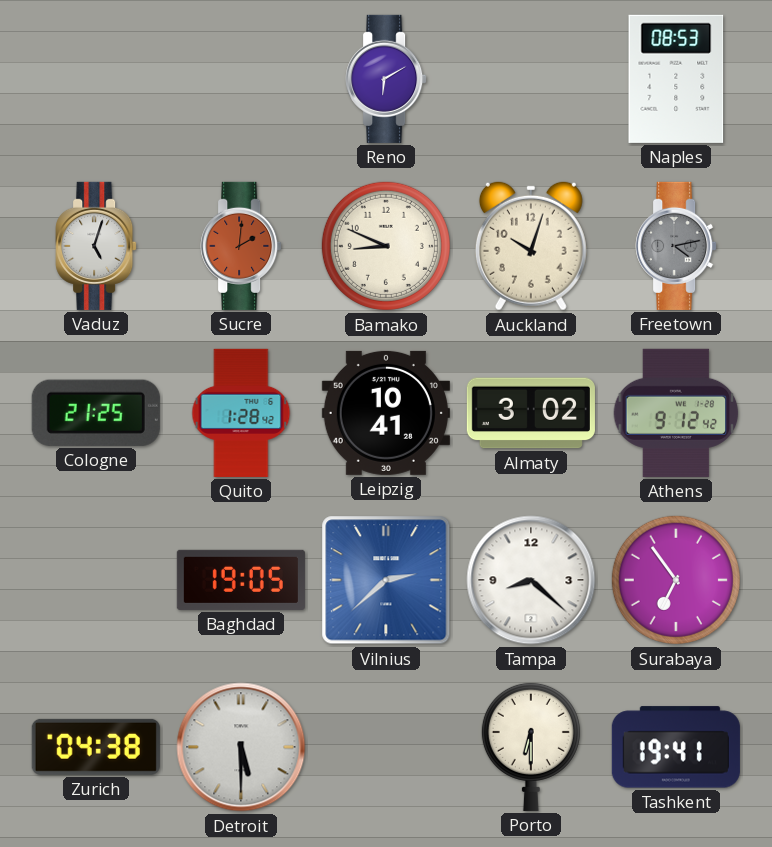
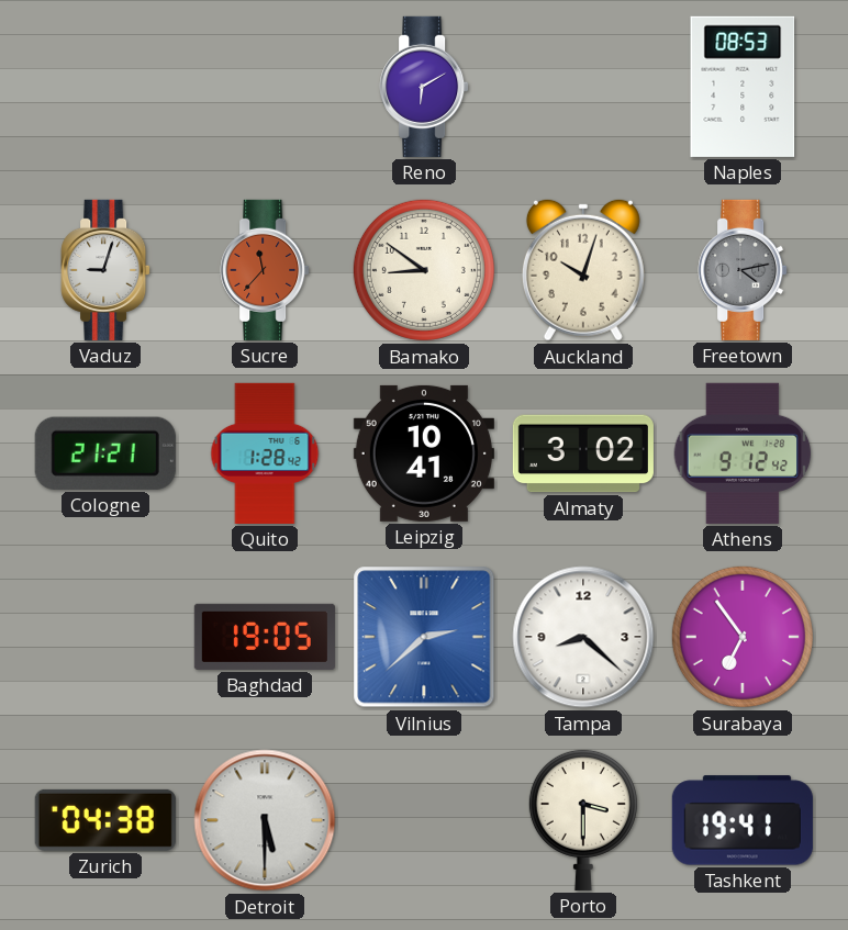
Vaduz: 5:03 -> 9:03 (105, 270)
Sucre: 2:01 -> 11:37 (265, 270)
Bamako: 8:49 -> 8:51 (424, 270)
Cologne: 21:25 -> 21:21 (105, 453)
Porto: 6:30 -> 3:30 (583, 819)
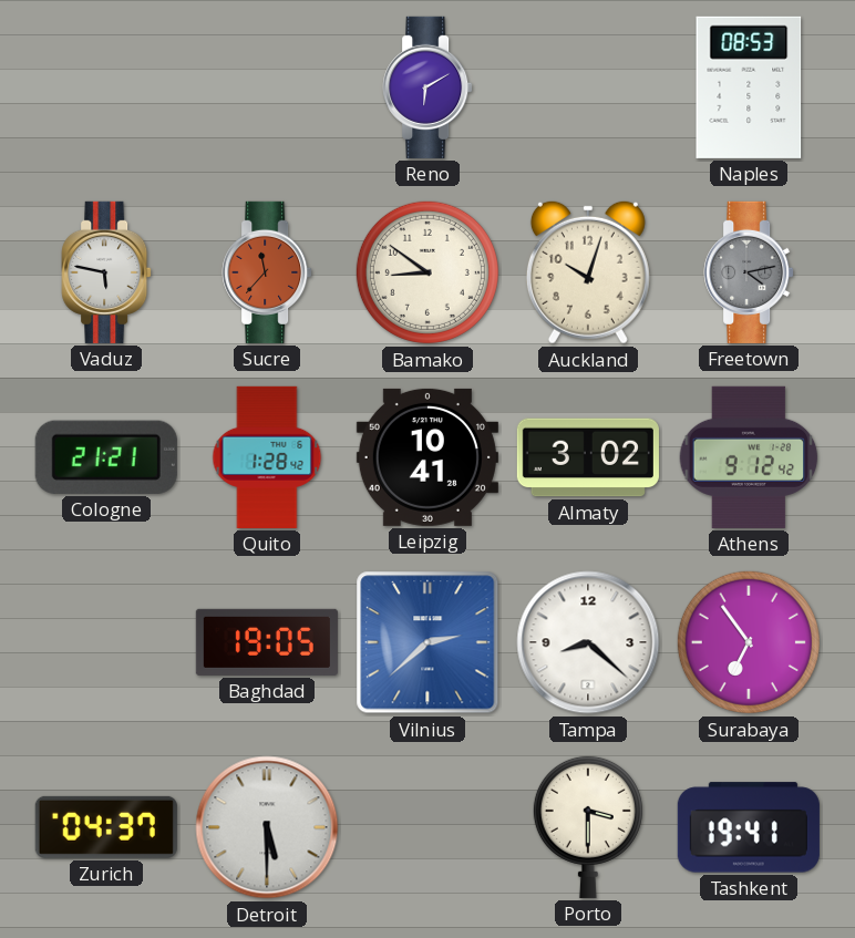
Vaduz: 9:03 -> 5:47 (106, 272)
Zurich: 04:38 -> 04:37 (106, 827)
